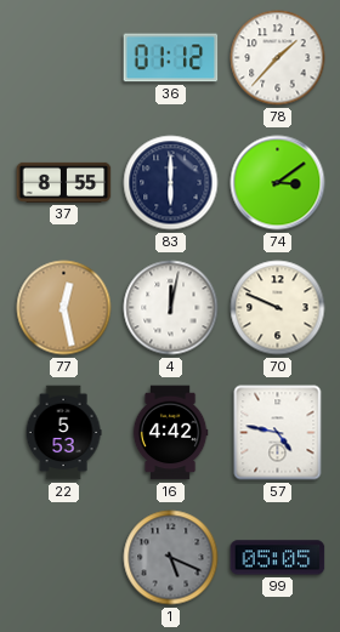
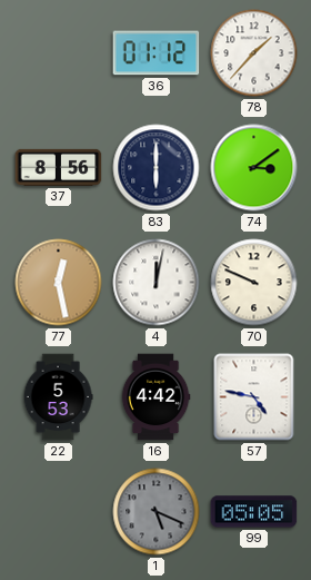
37: 8:55 -> 8:56 (59, 167)
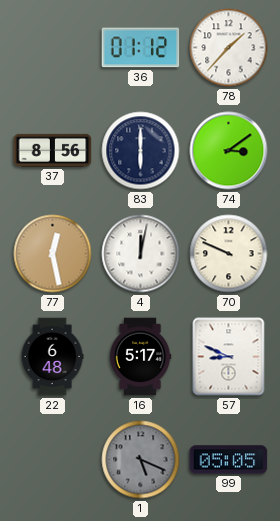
22: 5:53 -> 6:48 (52, 357)
16: 4:42 -> 5:17 (140, 357)
57: 4:47 -> 8:49 (229, 357)
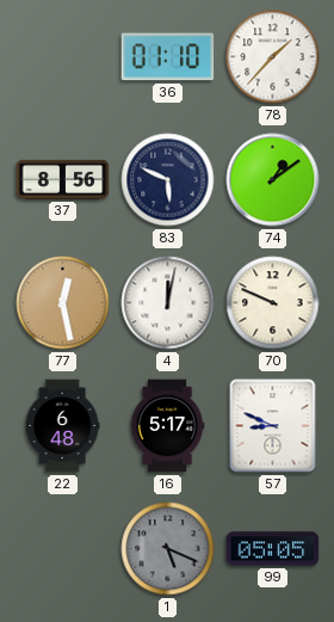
36: 01:12 -> 01:10 (168, 57)
83: 6:00 -> 5:49 (168, 180)
74: 3:09 -> 1:09 (273, 180)
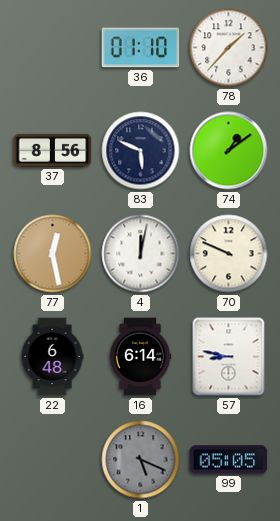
16: 5:17 -> 6:14 (140, 357)
57: 8:49 -> 8:47 (229, 357)
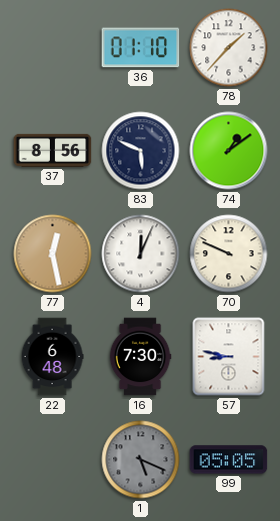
4: 12:02 -> 12:04 (141, 254)
16: 6:14 -> 7:30 (140, 357)
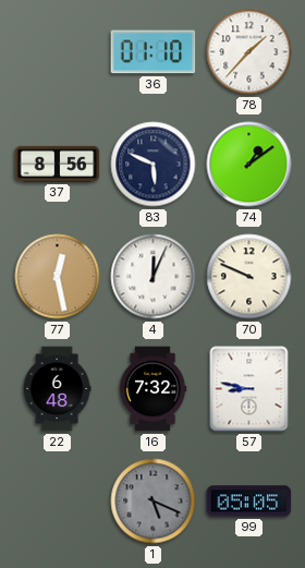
16: 7:30 -> 7:32 (152, 389)
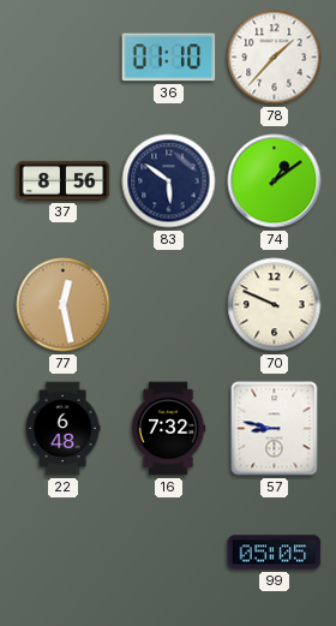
83: 5:49 -> 5:51 (169, 181)
4: 12:04 -> none (154, 277)
1: 5:19 -> none (154, 501)
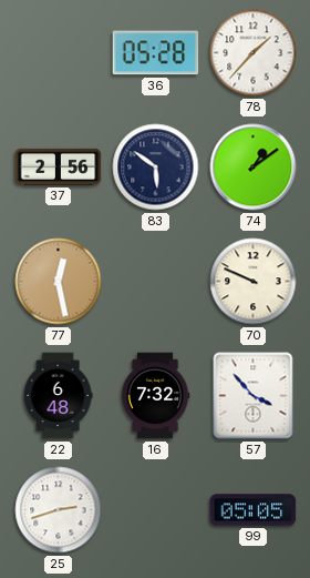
36: 01:10 -> 05:28 (156, 53)
37: 8:56 -> 2:56 (59, 166)
57: 8:47 -> 3:53 (254, 396)
25: none -> 2:42 (59, 510)
